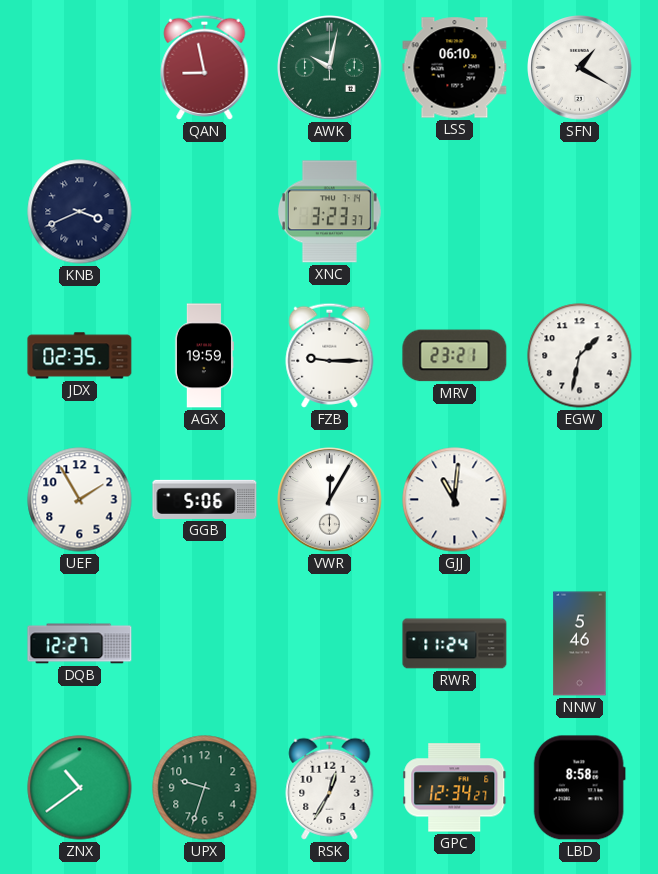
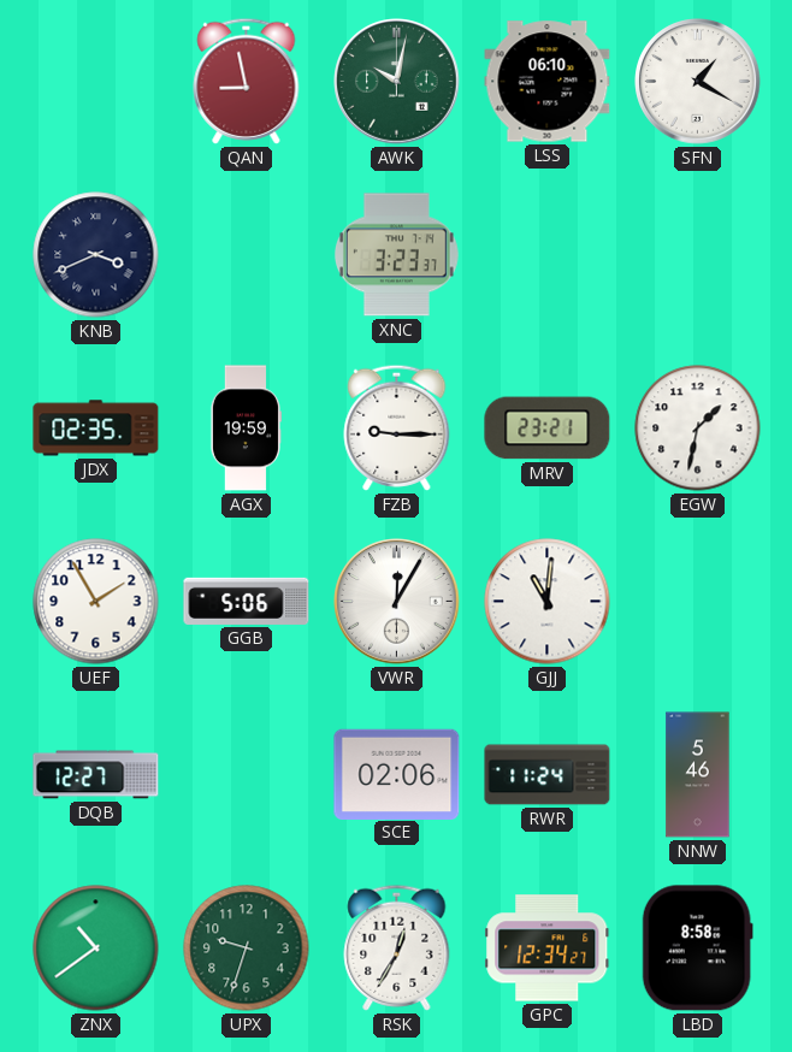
SCE: none -> 02:06 (397, 774)
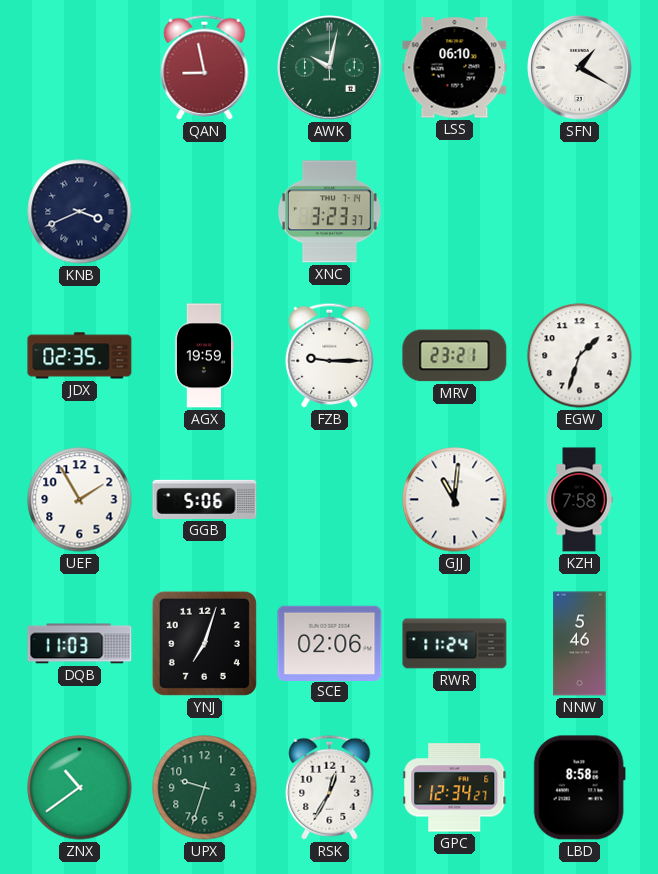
EGW: 1:32 -> 1:33 (580, 356)
VWR: 12:05 -> none (397, 602)
KZH: none -> 7:58 (579, 500)
DQB: 12:27 -> 11:03 (80, 644)
YNJ: none -> 7:03 (204, 643)
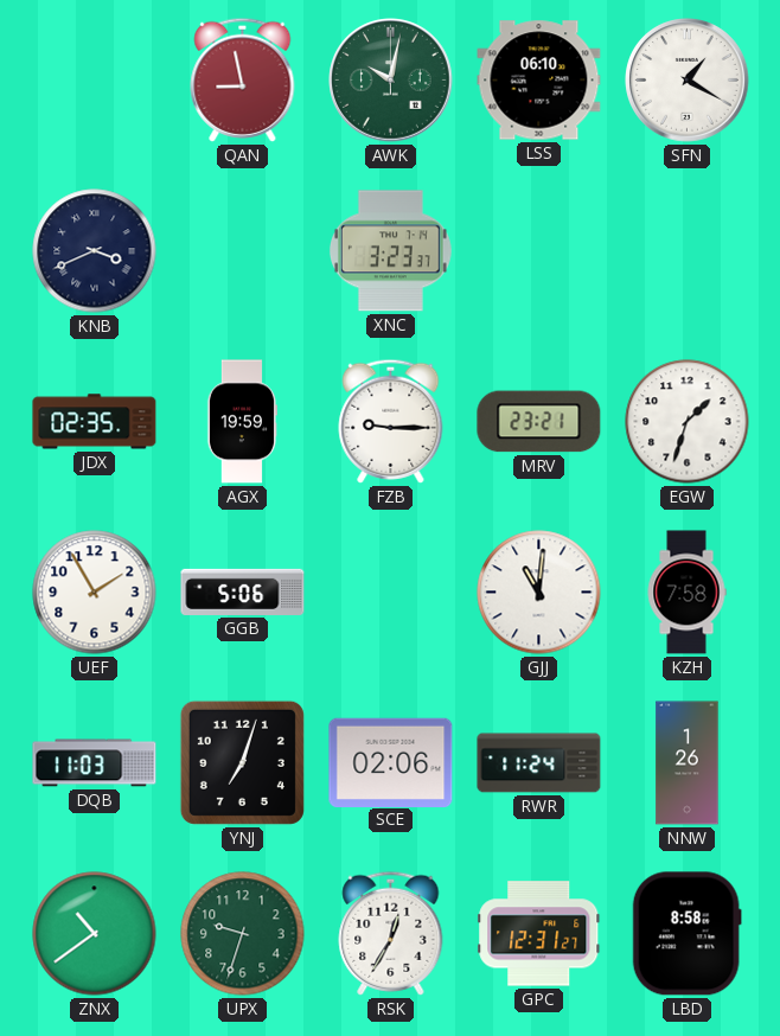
NNW: 5:46 -> 1:26 (688, 763)
GPC: 12:34 -> 12:31 (539, 934)
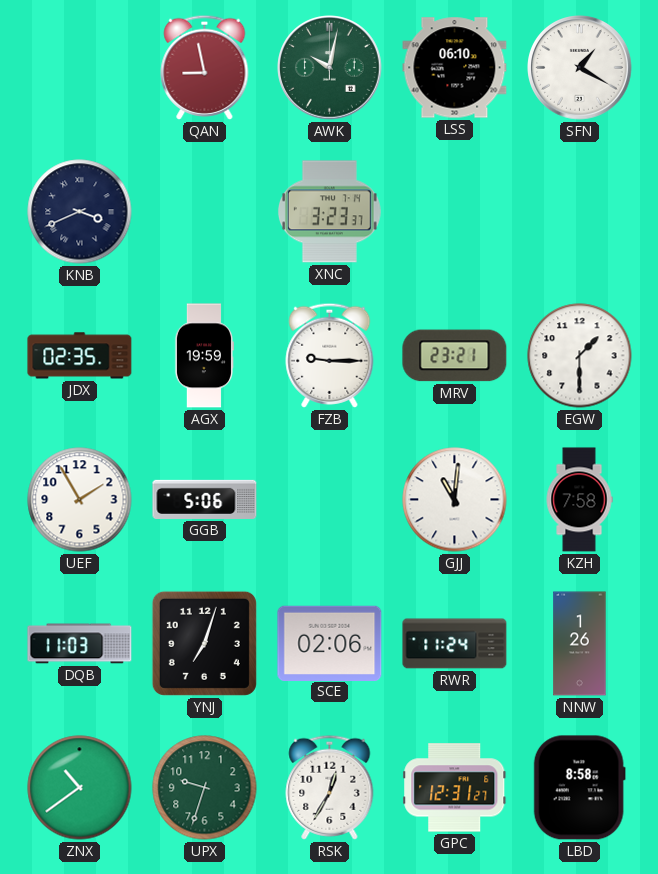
EGW: 1:33 -> 1:30 (580, 356)
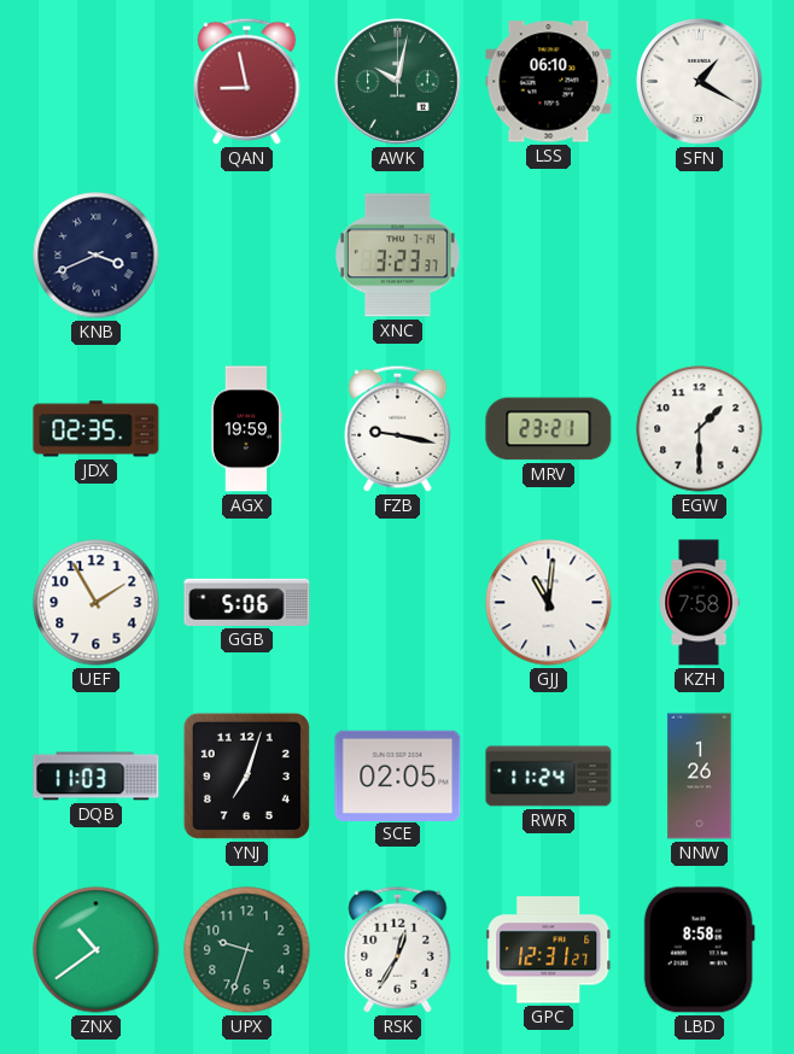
FZB: 9:15 -> 9:17 (398, 428)
SCE: 02:06 -> 02:05 (398, 775)
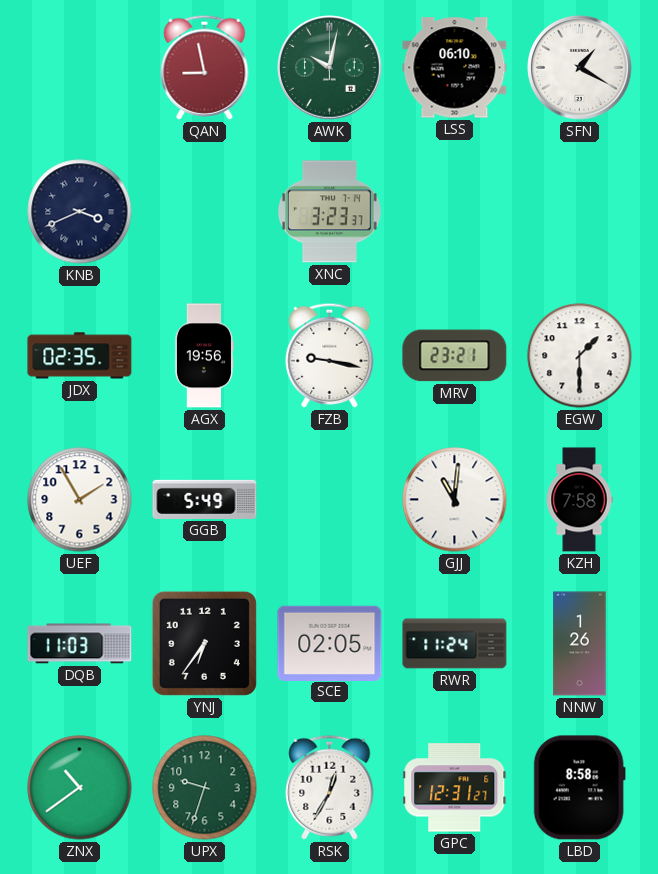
AGX: 19:59 -> 19:56 (203, 356)
GGB: 5:06 -> 5:49 (205, 499)
YNJ: 7:03 -> 6:36 (204, 643)
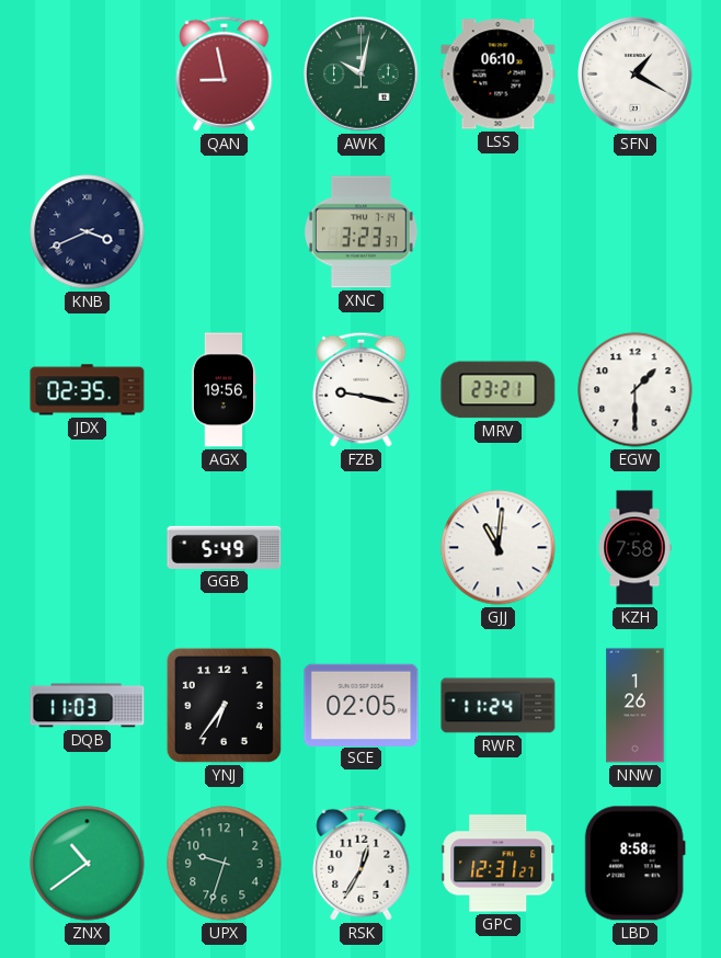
UEF: 1:55 -> none (80, 500)
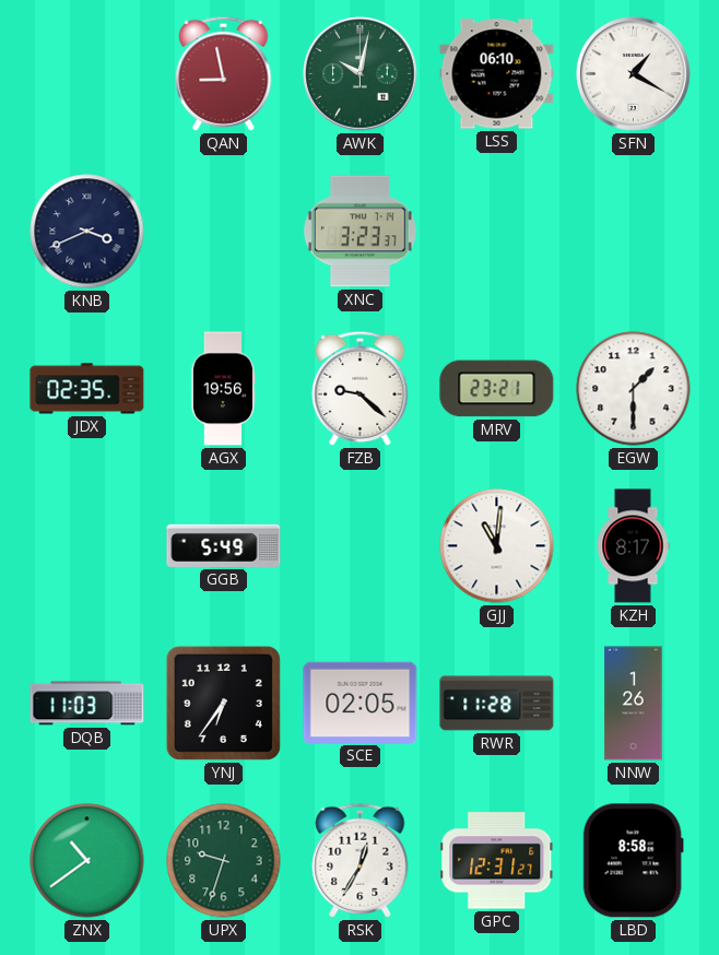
FZB: 9:17 -> 9:22 (361, 388)
KZH: 7:58 -> 8:17 (633, 546)
RWR: 11:24 -> 11:28 (497, 704)
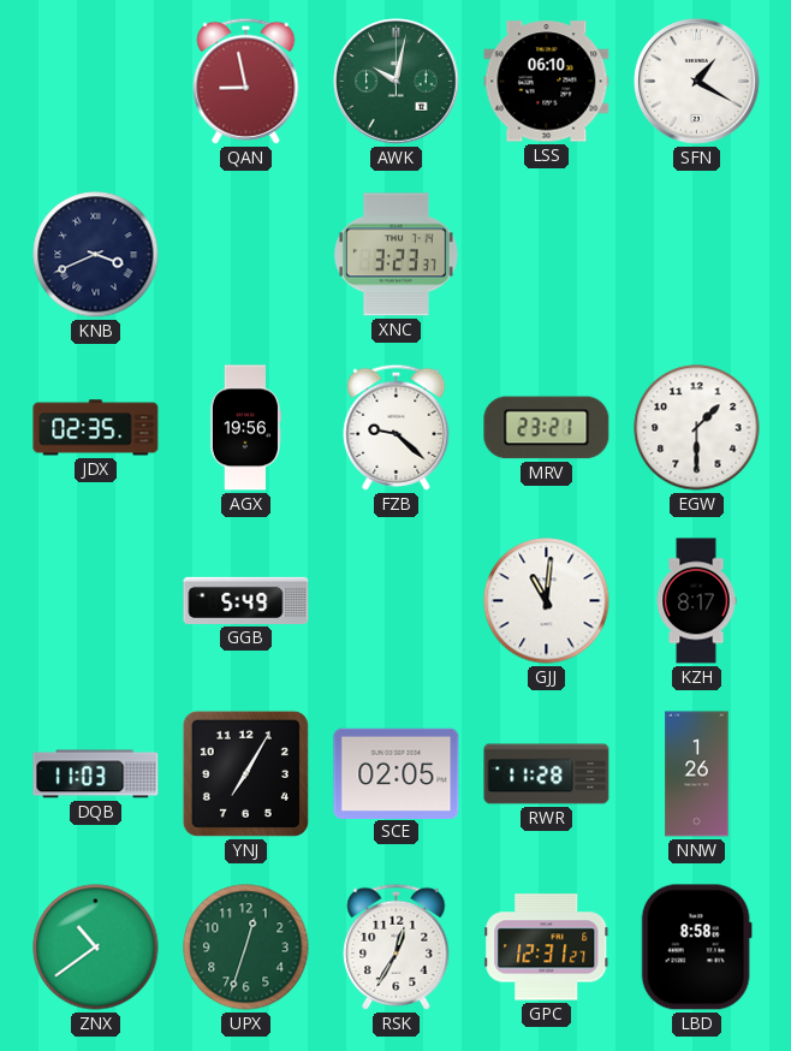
YNJ: 6:36 -> 7:05 (245, 773)
UPX: 9:33 -> 12:33 (246, 948)
